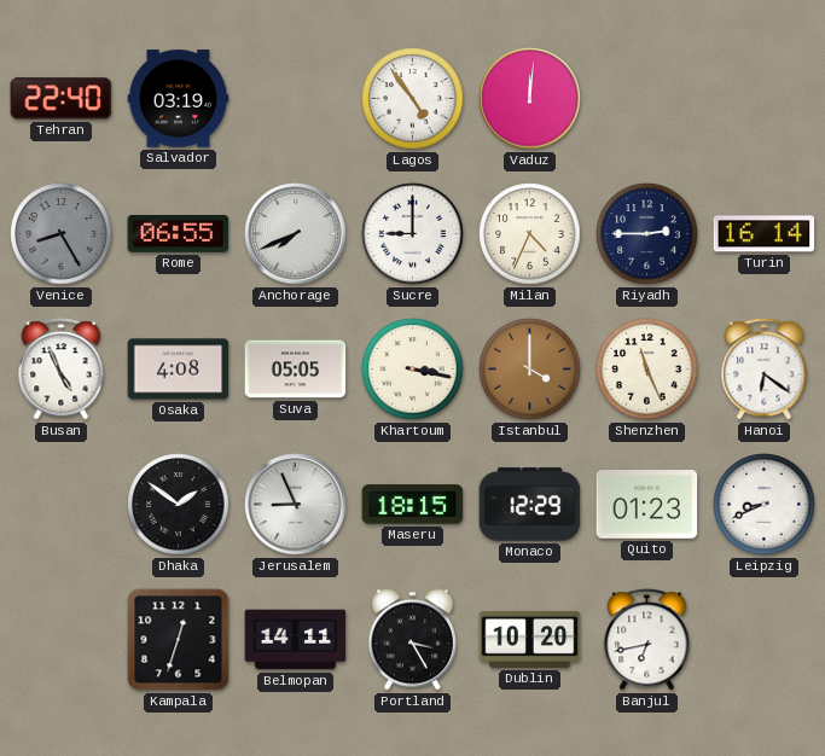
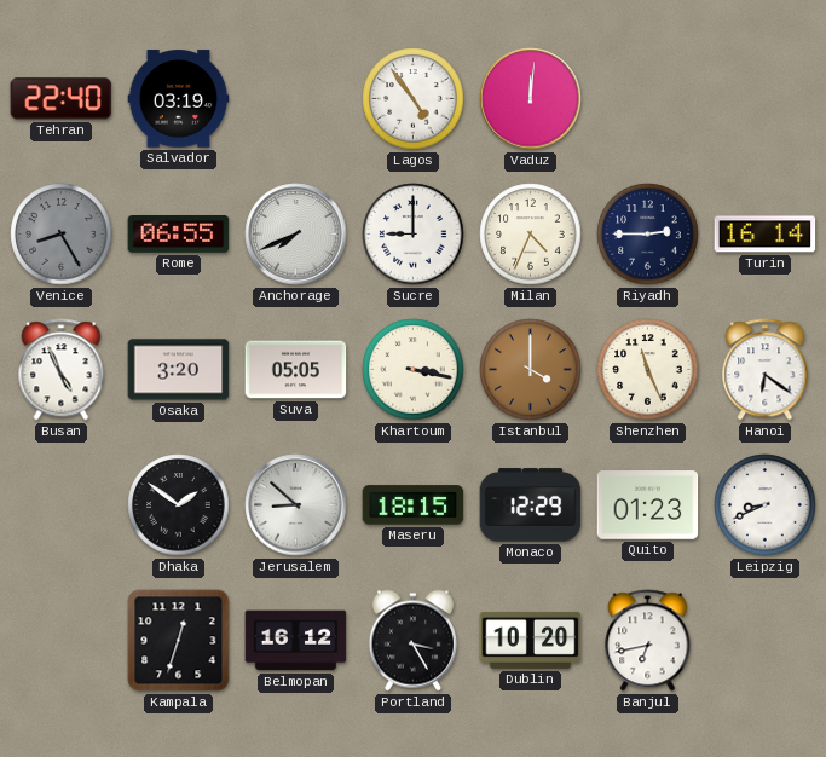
Osaka: 4:08 -> 3:20 (179, 370)
Jerusalem: 8:56 -> 8:52 (296, 505)
Belmopan: 14:11 -> 16:12 (296, 641)
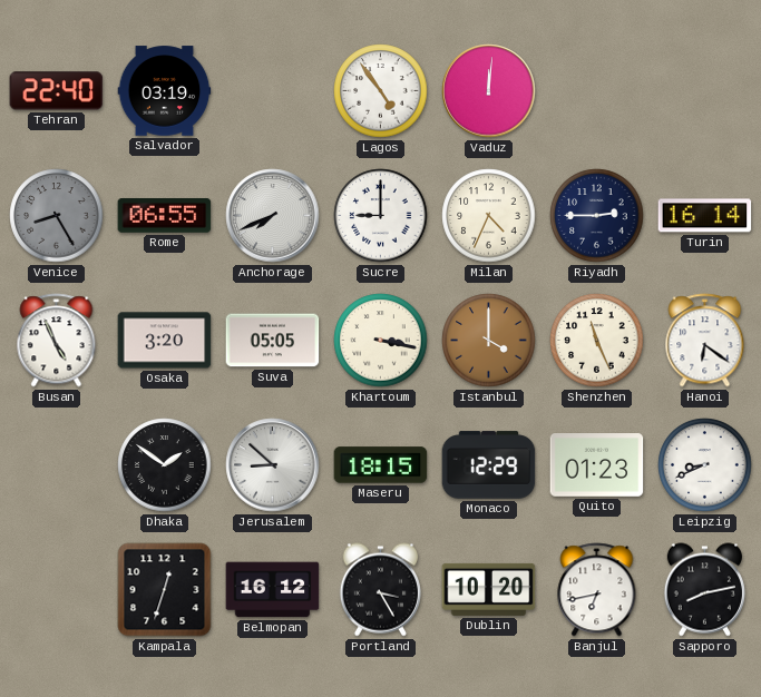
Sapporo: none -> 8:13 (704, 590)
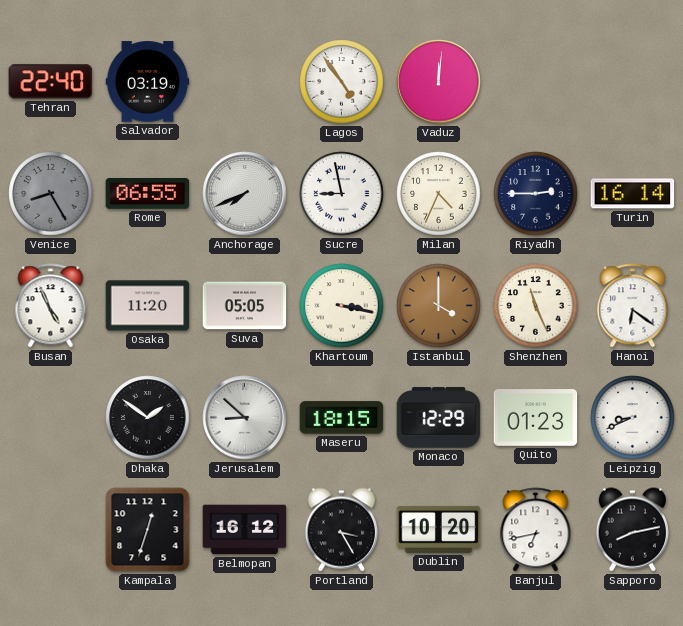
Sucre: 9:00 -> 8:58 (342, 194)
Osaka: 3:20 -> 11:20 (148, 306)
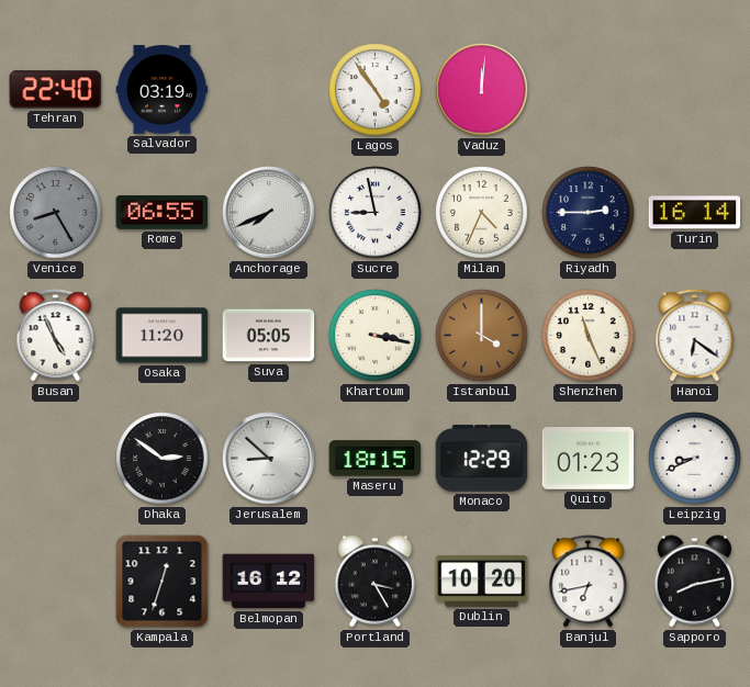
Dhaka: 1:51 -> 2:51 (163, 459)
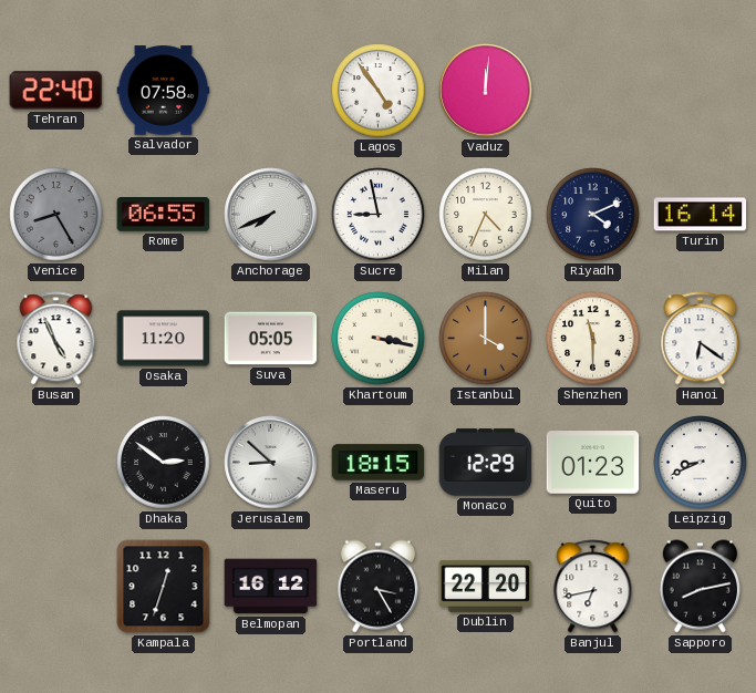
Salvador: 03:19 -> 07:58 (164, 91)
Riyadh: 2:45 -> 4:11 (593, 215)
Shenzhen: 11:26 -> 11:30 (593, 339)
Dublin: 10:20 -> 22:20 (486, 586)
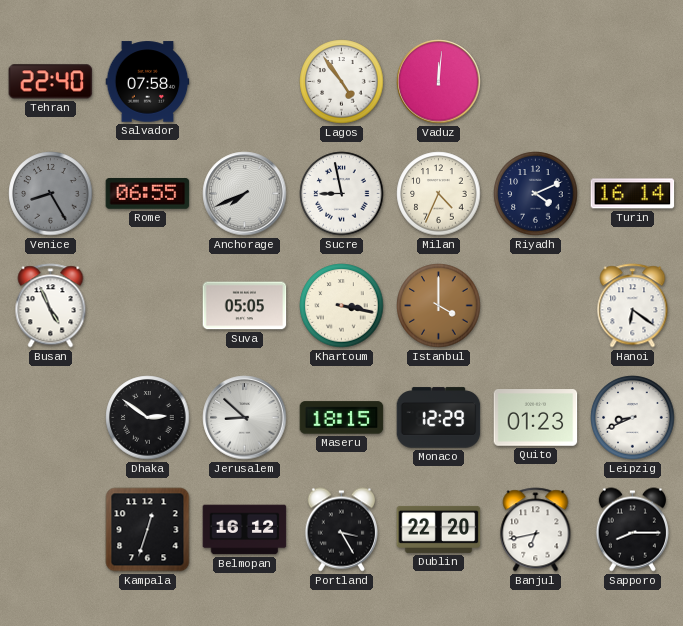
Osaka: 11:20 -> none (164, 339)
Shenzhen: 11:30 -> none (593, 339)
Sapporo: 8:13 -> 8:15 (632, 530)
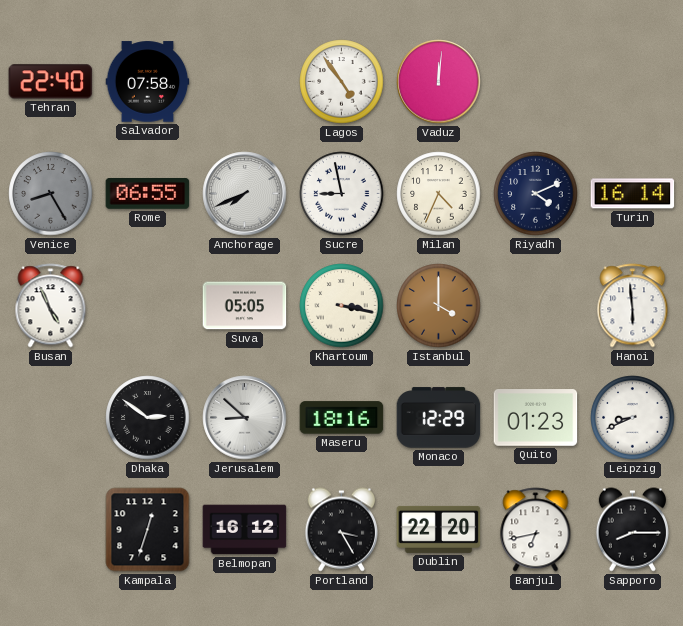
Hanoi: 6:21 -> 5:59 (633, 306)
Maseru: 18:15 -> 18:16 (342, 418)
